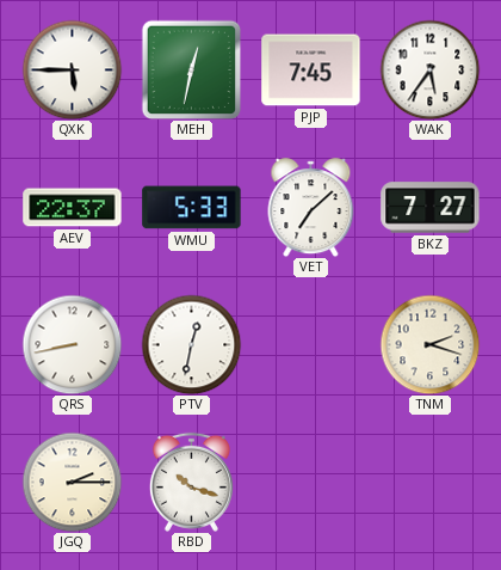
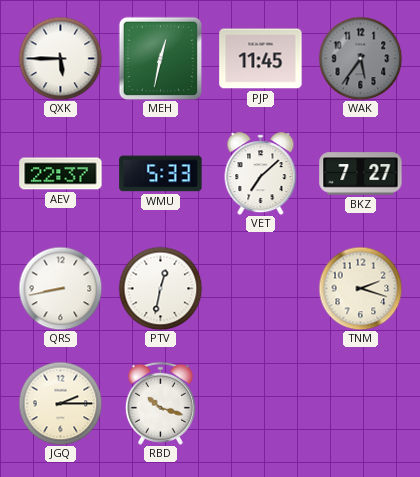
PJP: 7:45 -> 11:45 (261, 59)
WAK dial: white -> grey (360, 58)
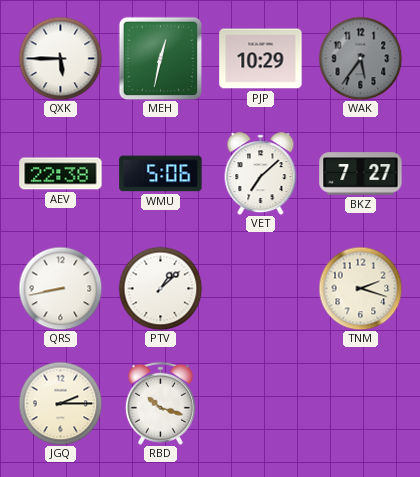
PJP: 11:45 -> 10:29 (261, 59)
AEV: 22:37 -> 22:38 (61, 174)
WMU: 5:33 -> 5:06 (161, 174)
PTV: 12:32 -> 1:08 (160, 288)
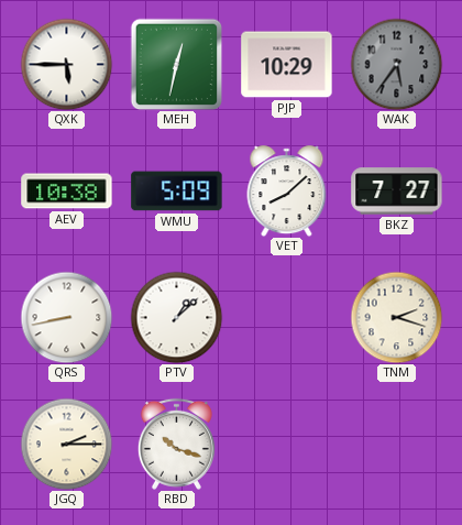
AEV: 22:38 -> 10:38 (67, 192)
WMU: 5:06 -> 5:09 (177, 192)
VET: 7:08 -> 8:08 (287, 192)
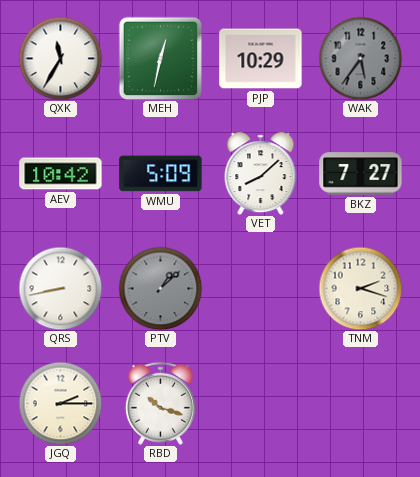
QXK: 5:45 -> 11:35 (60, 58)
AEV: 10:38 -> 10:42 (61, 174)
PTV dial: white -> grey (160, 288)
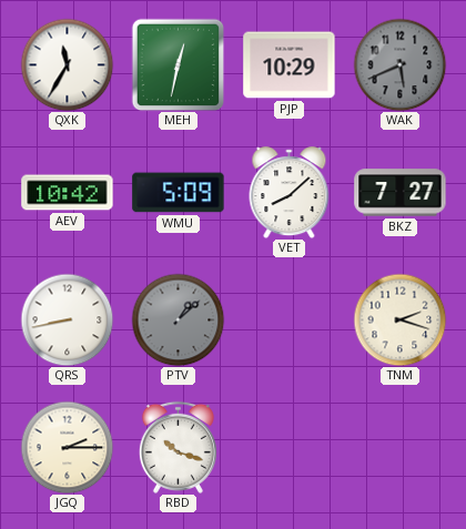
WAK: 5:36 -> 5:41 (399, 64)
